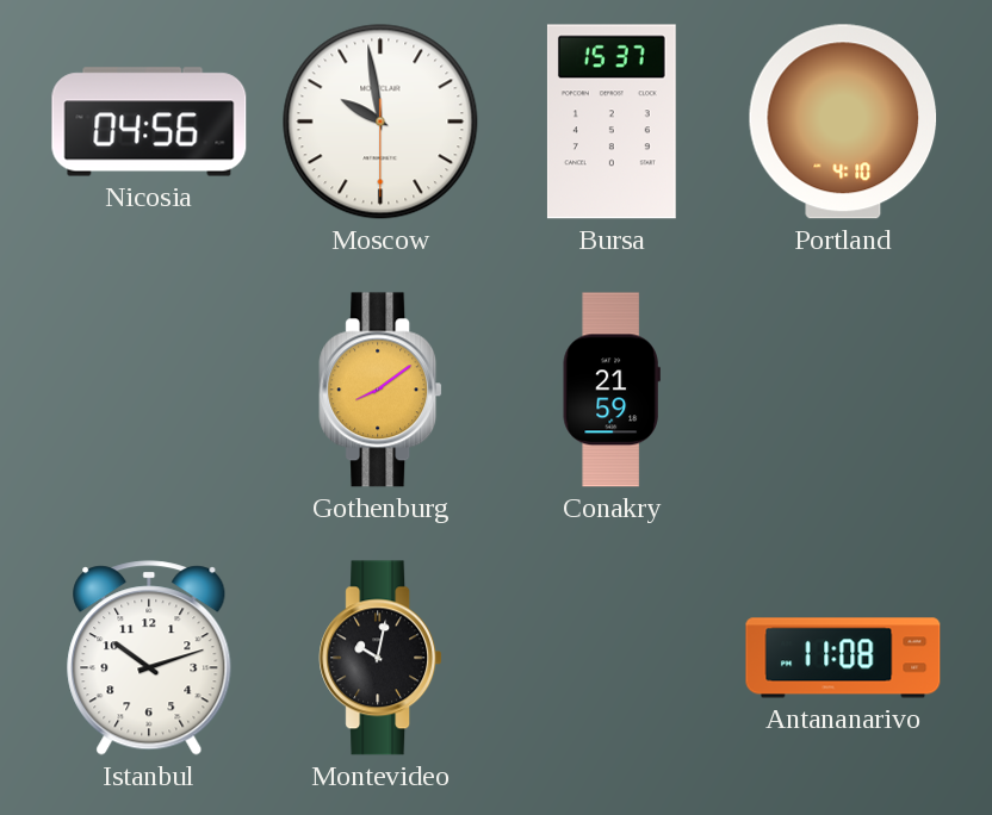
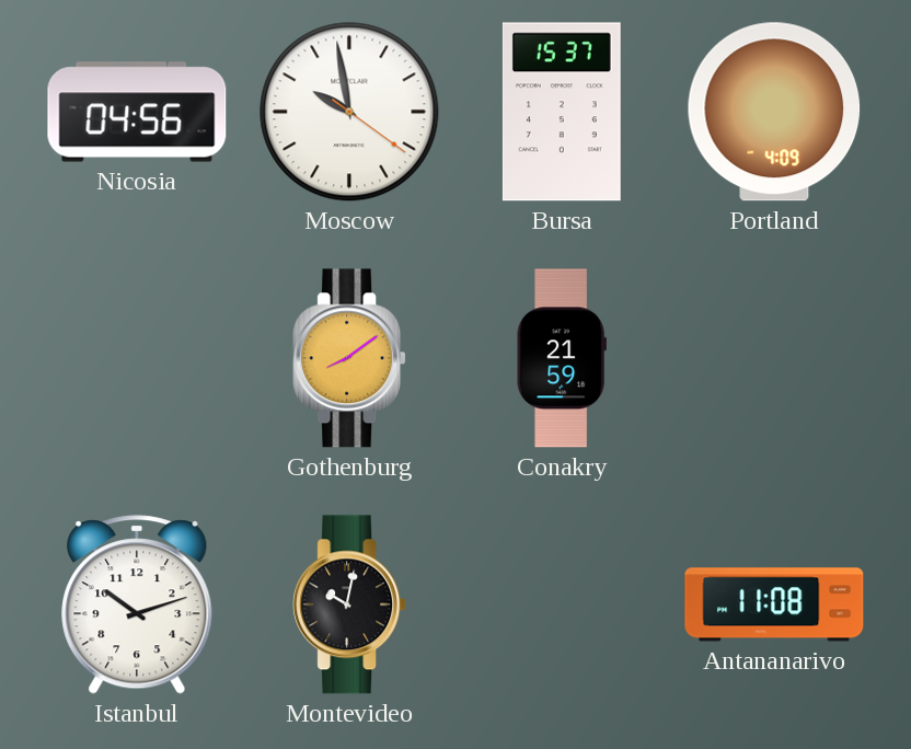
Moscow: 9:58:30 -> 9:58:21 (349, 112)
Portland: 4:10 -> 4:09 (774, 112)
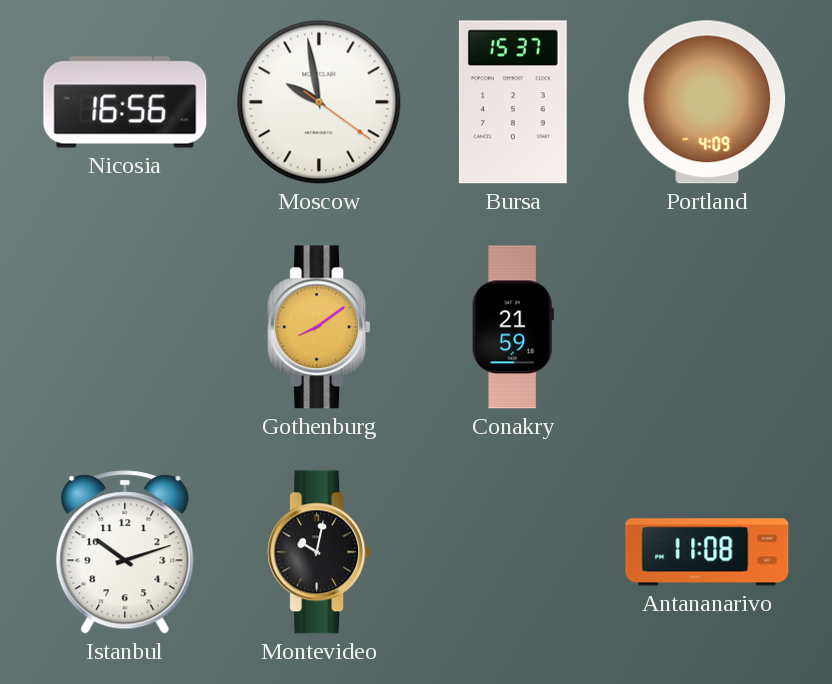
Nicosia: 04:56 -> 16:56 (125, 102)
